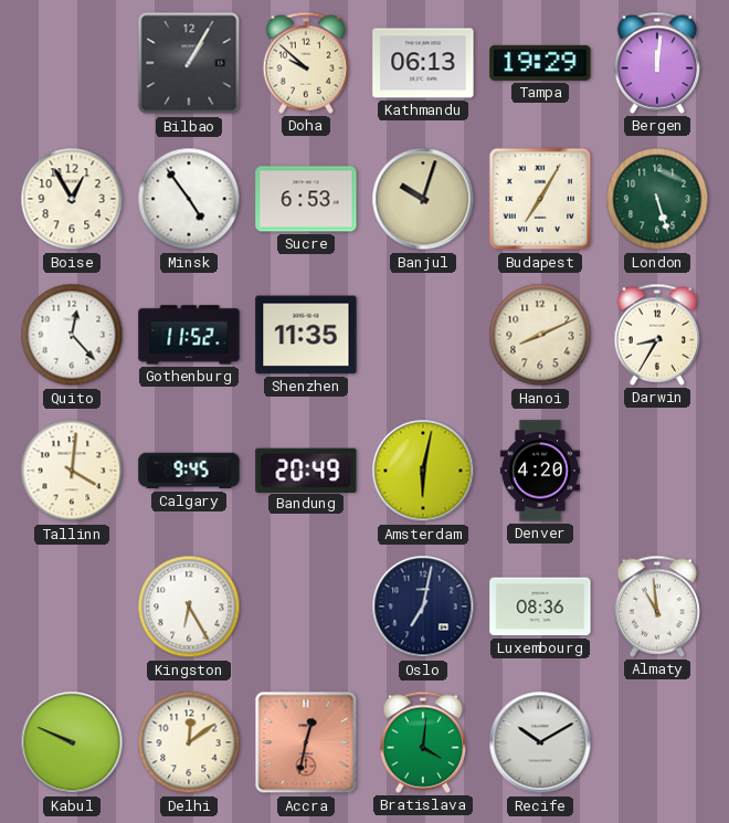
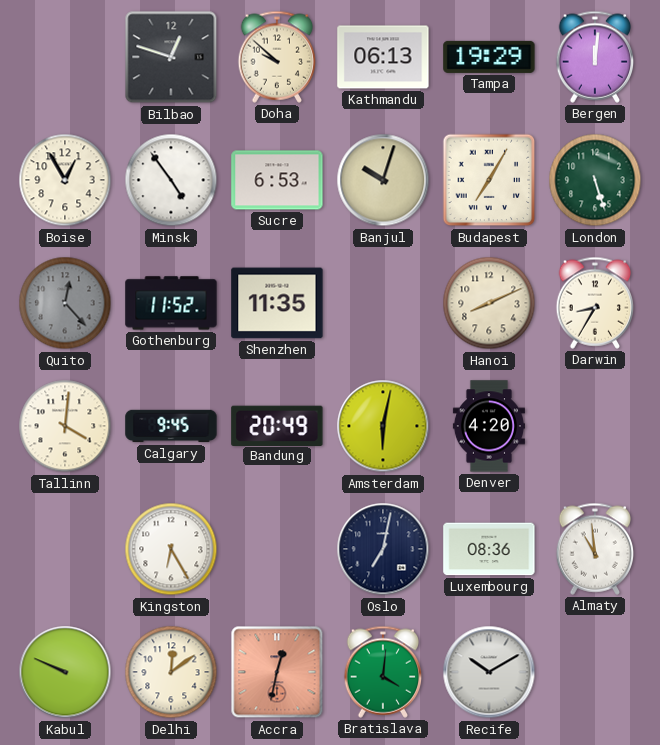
Bilbao: 1:05 -> 12:48 (171, 57)
Quito dial: white -> grey (65, 303)
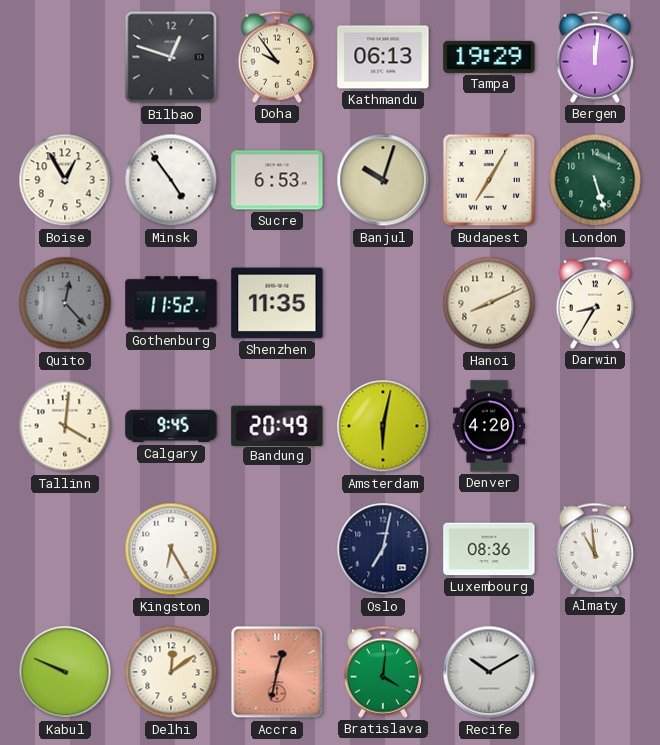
Doha: 9:52 -> 9:54 (277, 57)
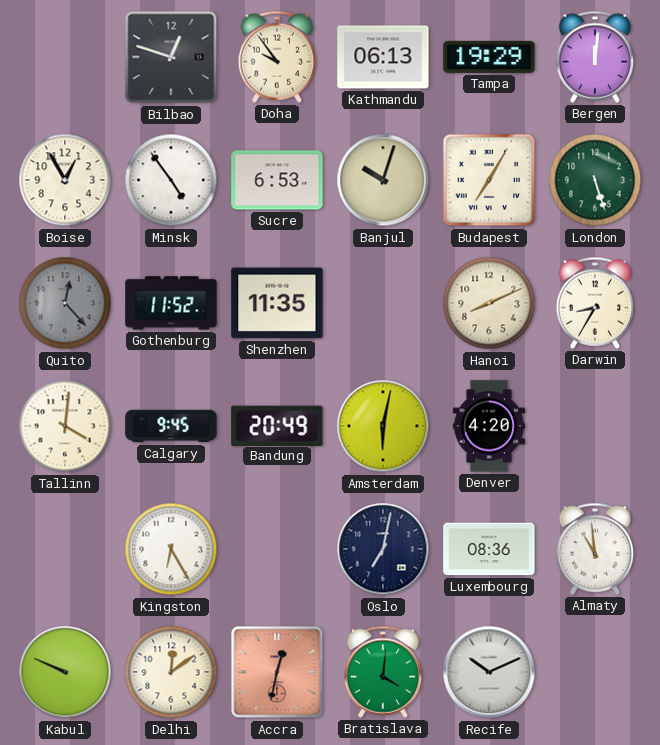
Recife: 10:10 -> 10:11 (489, 672)
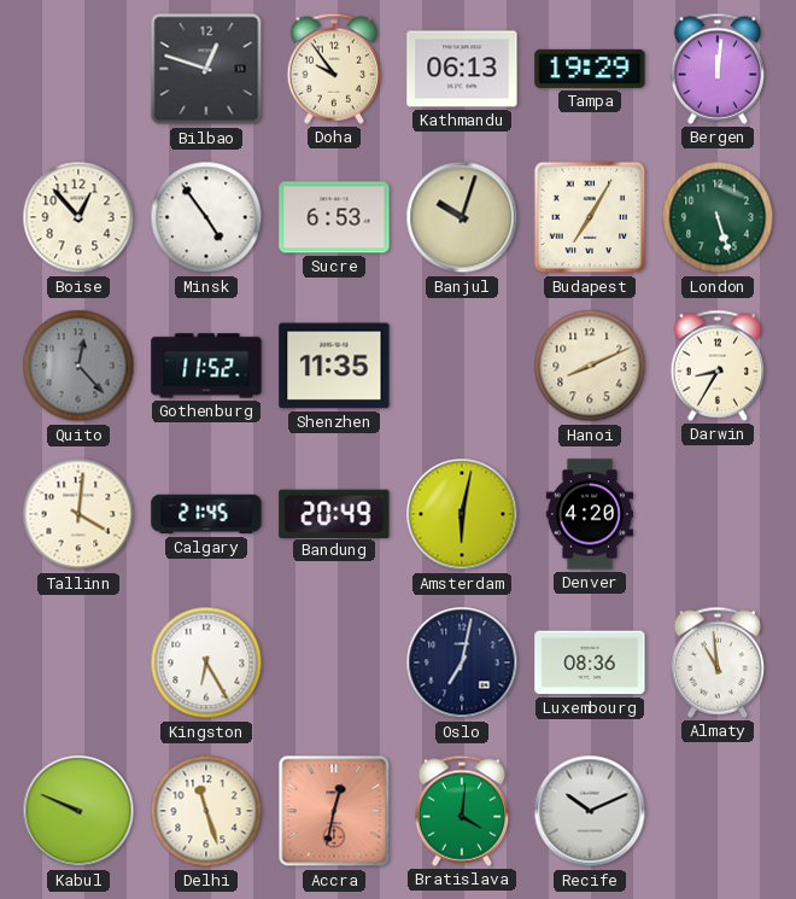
Boise: 12:55 -> 12:53 (78, 217)
Calgary: 9:45 -> 21:45 (206, 514)
Delhi: 12:09 -> 11:27 (206, 811)
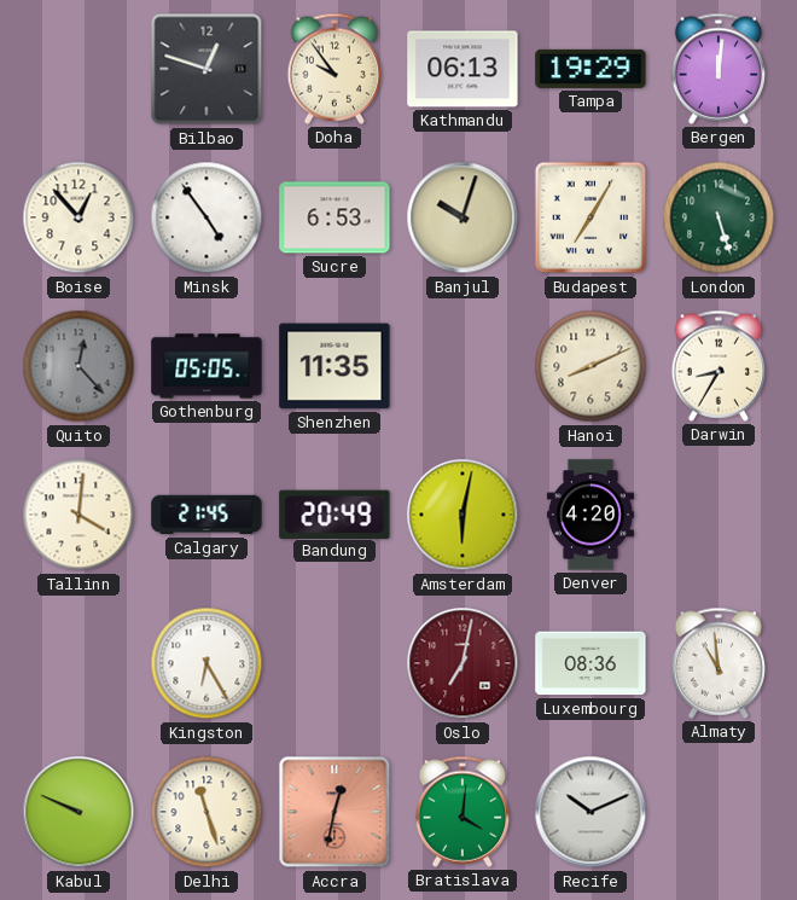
Gothenburg: 11:52 -> 05:05 (206, 366)
Oslo dial: navy -> burgundy (463, 663)
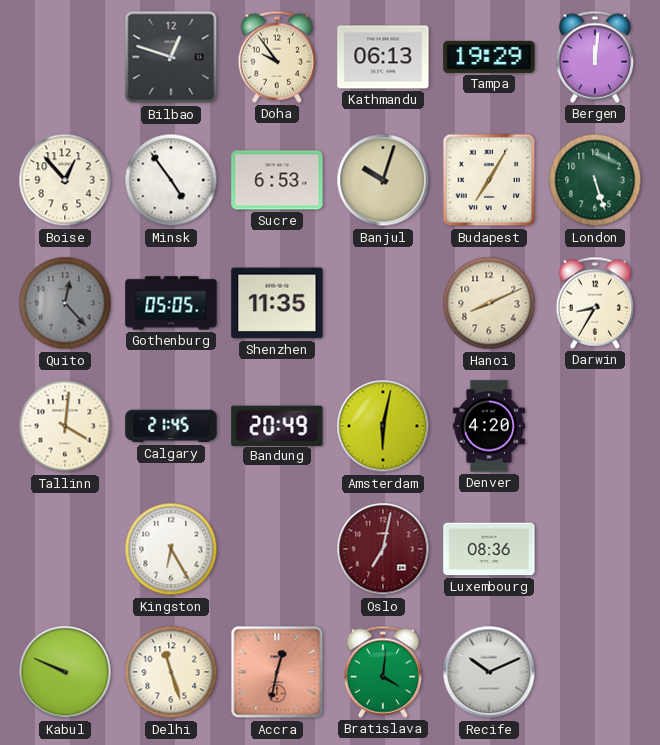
Almaty: 10:59 -> none (719, 663)
